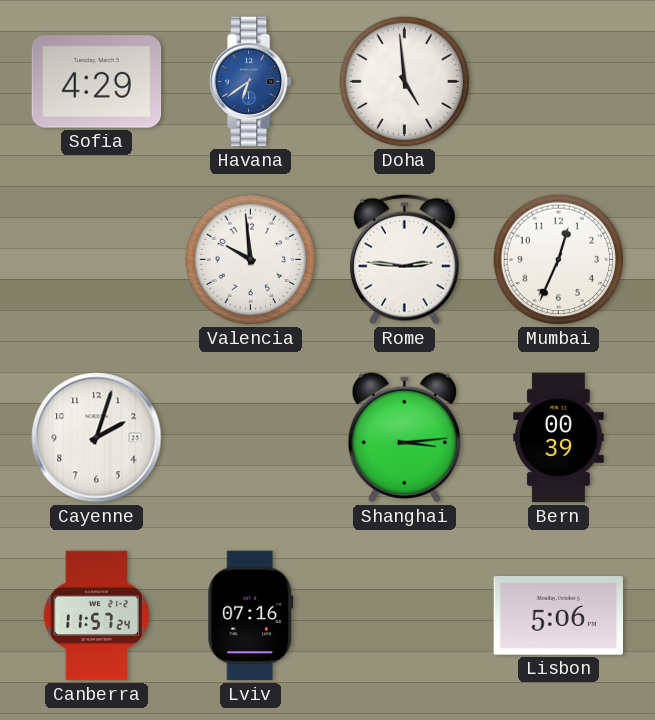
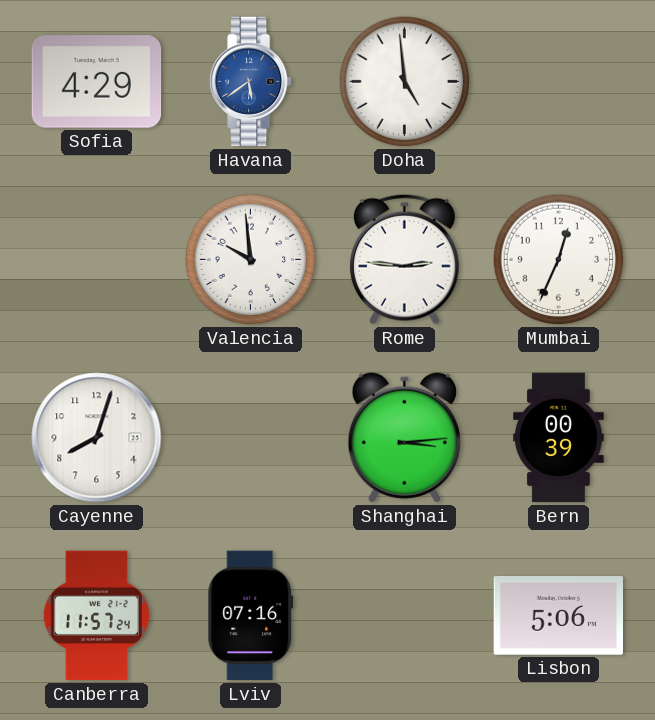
Havana: 6:39 -> 5:39 (251, 82)
Cayenne: 2:03 -> 8:03 (97, 438)
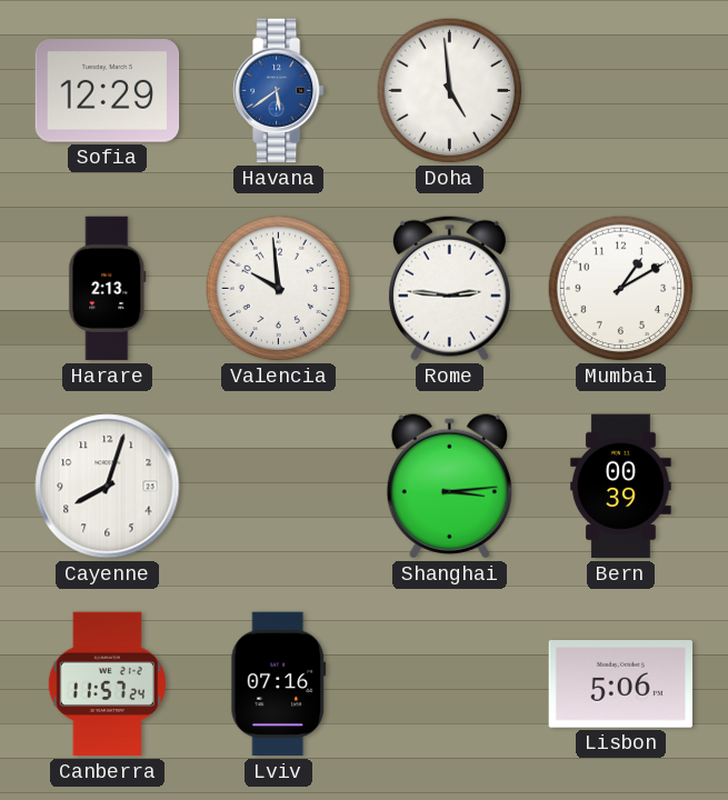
Sofia: 4:29 -> 12:29 (108, 91)
Harare: none -> 2:13 (108, 289)
Mumbai: 12:34 -> 1:10 (621, 289)
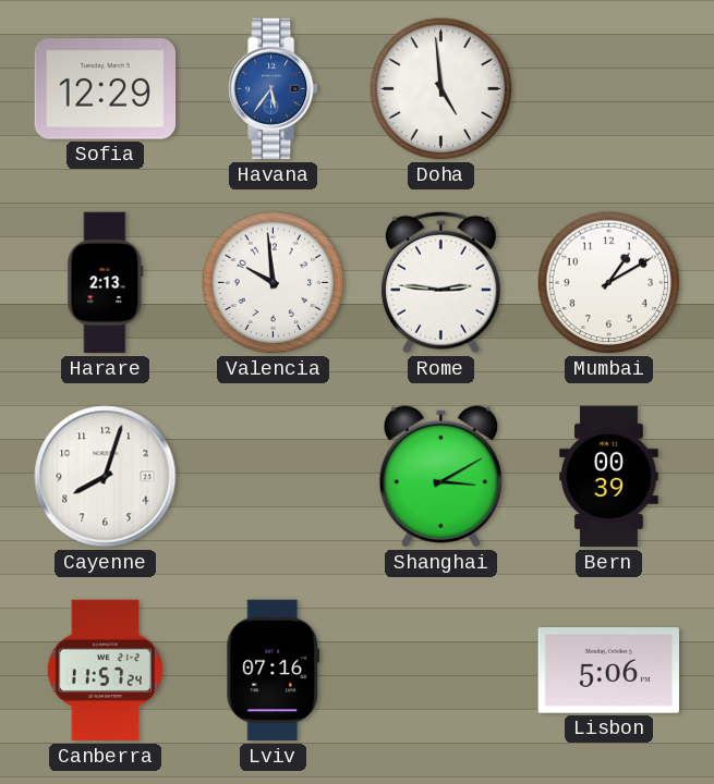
Havana: 5:39 -> 5:36 (274, 89)
Shanghai: 3:14 -> 3:10 (440, 477)
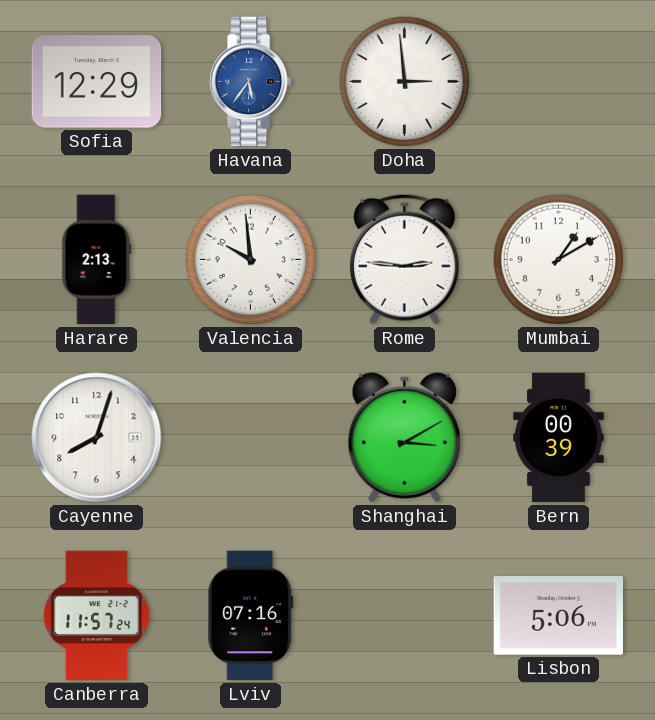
Doha: 4:59 -> 2:59 (405, 82)
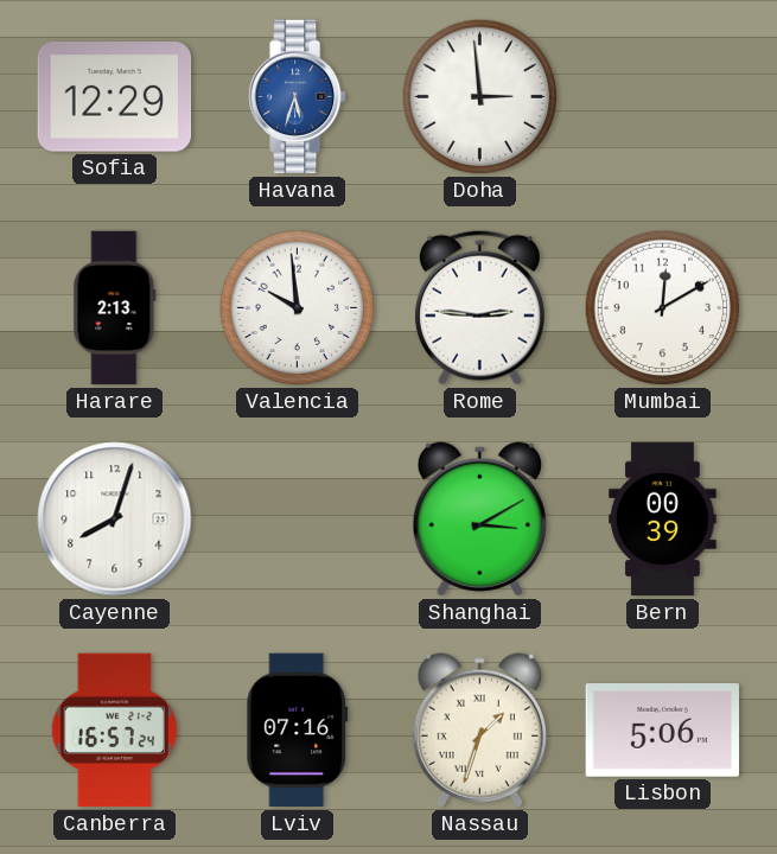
Havana: 5:36 -> 5:33 (298, 97)
Mumbai: 1:10 -> 12:10 (663, 308)
Canberra: 11:57 -> 16:57 (114, 731)
Nassau: none -> 1:33 (479, 731)
